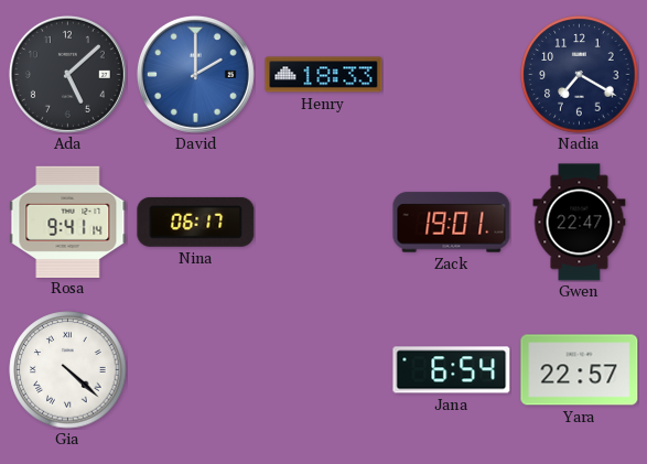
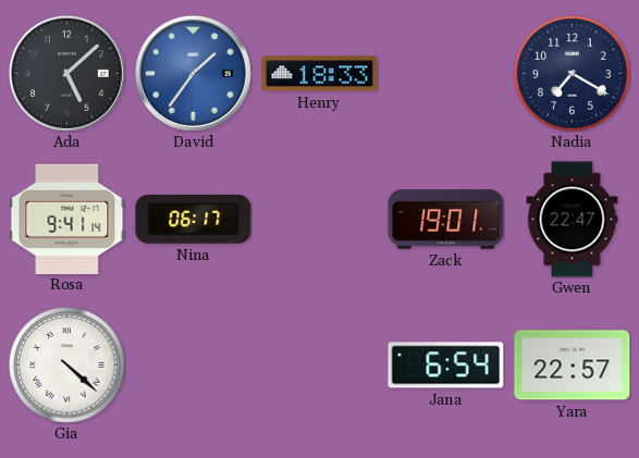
David: 2:00 -> 1:36 (193, 73)
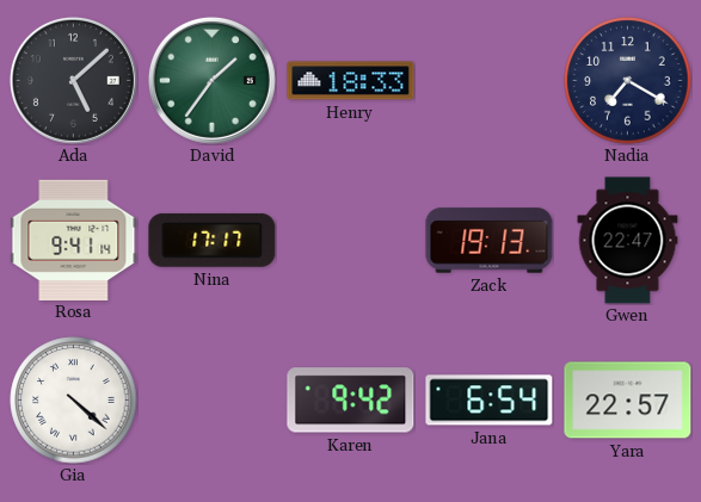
David dial: blue -> green (211, 80)
Nina: 06:17 -> 17:17 (213, 240)
Zack: 19:01 -> 19:13 (490, 241)
Karen: none -> 9:42 (351, 401)
